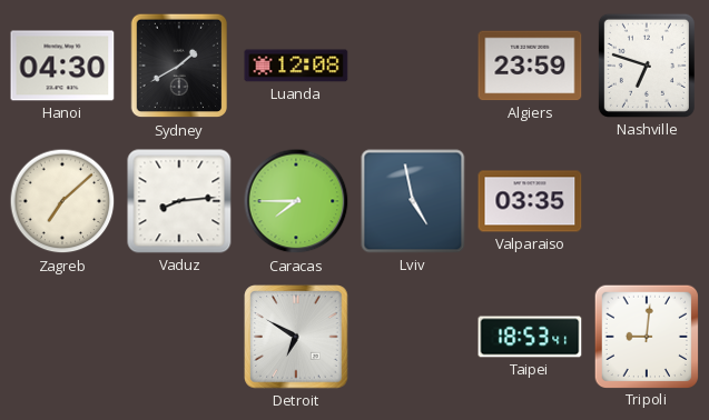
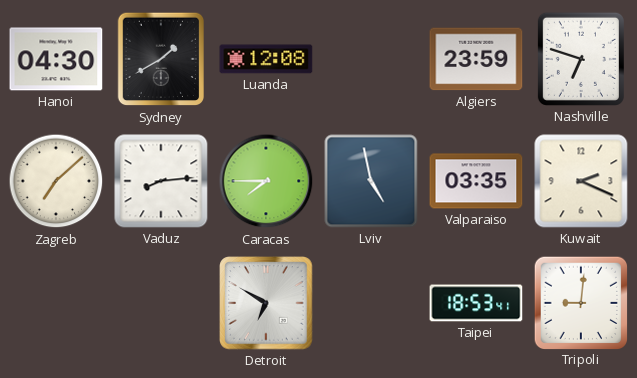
Kuwait: none -> 2:19 (581, 181)
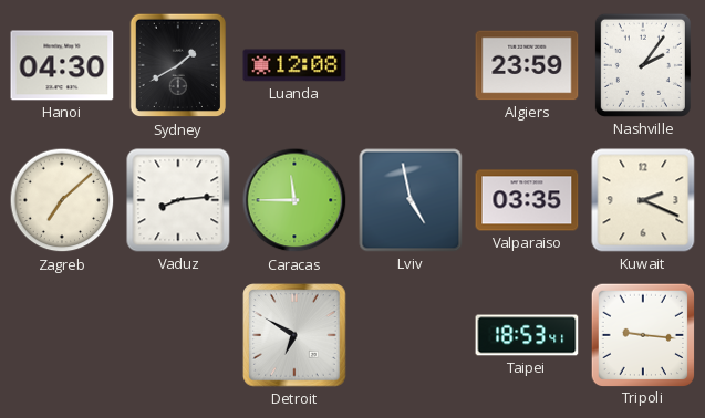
Nashville: 6:48 -> 2:06 (643, 65)
Caracas: 7:45 -> 11:45 (294, 200)
Tripoli: 9:01 -> 9:16 (642, 334)
